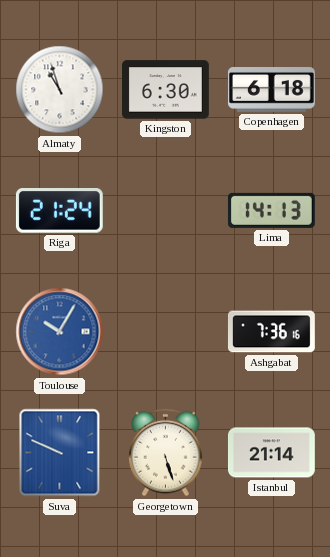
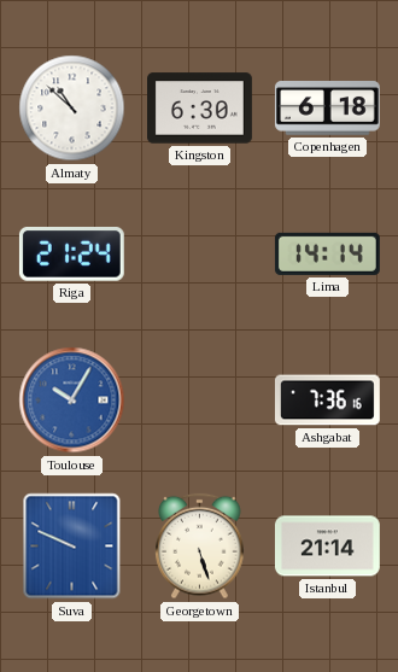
Almaty: 10:57 -> 10:52 (72, 109)
Lima: 14:13 -> 14:14 (327, 253)
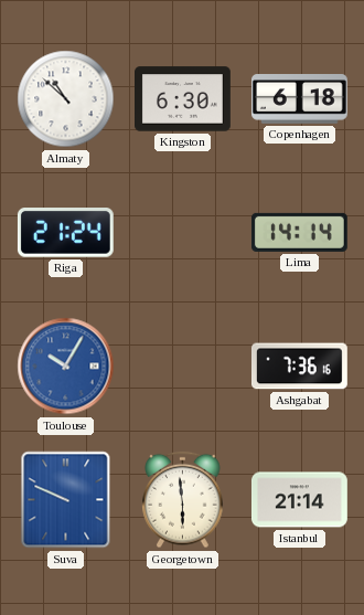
Georgetown: 5:27 -> 5:59 (183, 500)
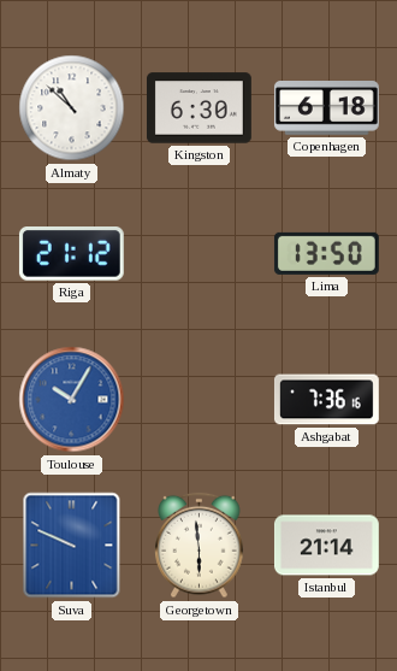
Riga: 21:24 -> 21:12 (71, 254)
Lima: 14:14 -> 13:50 (326, 253)
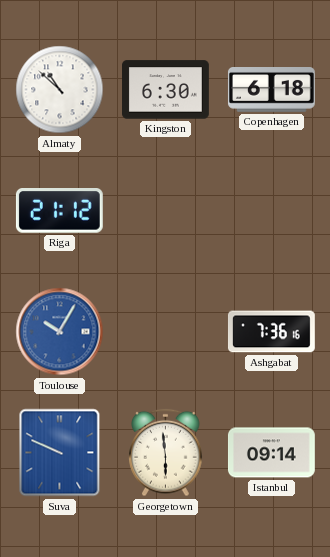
Lima: 13:50 -> none (326, 253)
Istanbul: 21:14 -> 09:14 (272, 453)
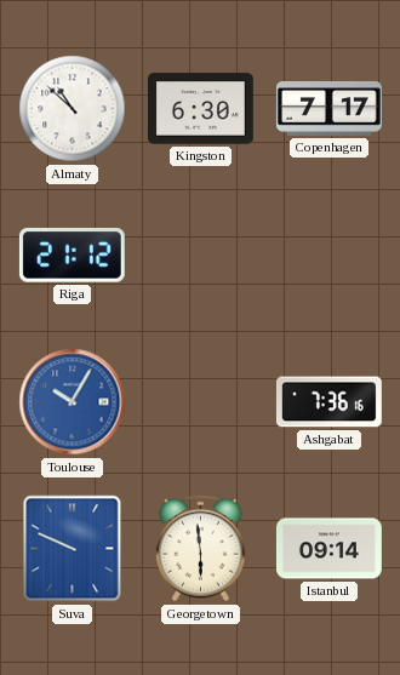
Copenhagen: 6:18 -> 7:17 (328, 109)
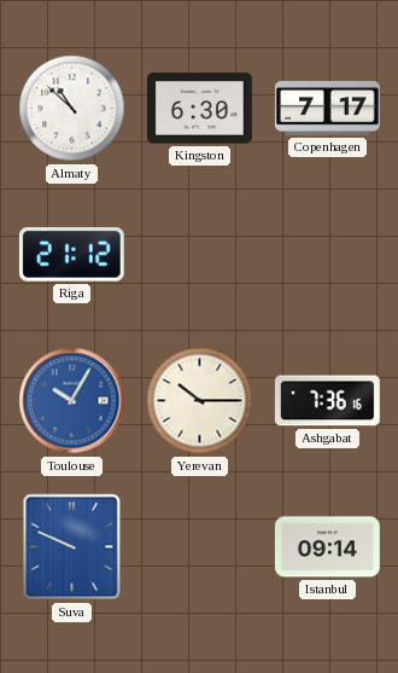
Yerevan: none -> 10:15 (200, 401)
Georgetown: 5:59 -> none (201, 549)
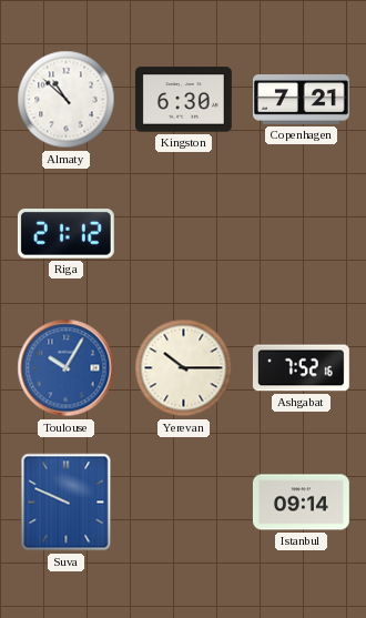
Copenhagen: 7:17 -> 7:21 (301, 100)
Ashgabat: 7:36 -> 7:52 (301, 368)
